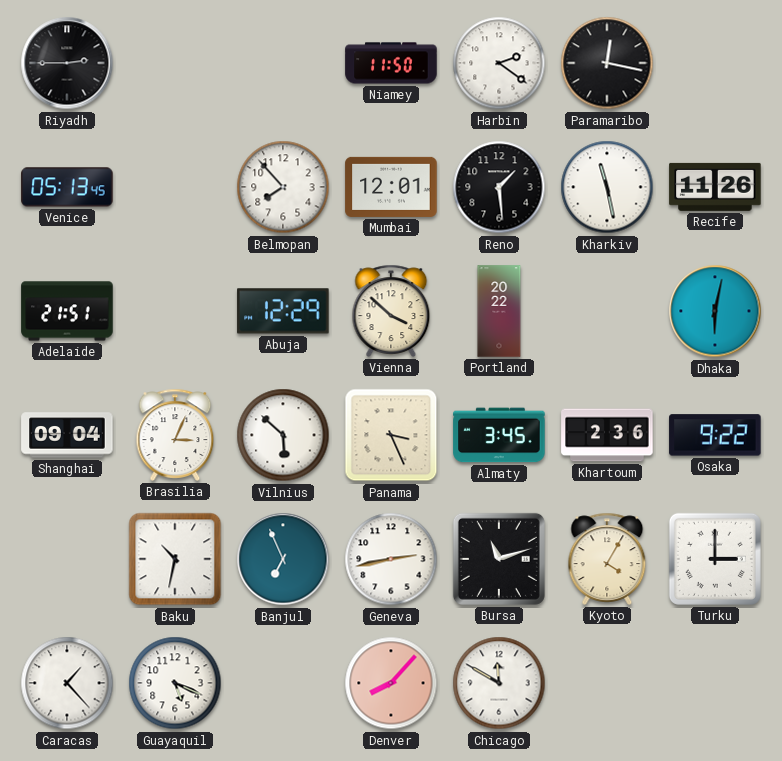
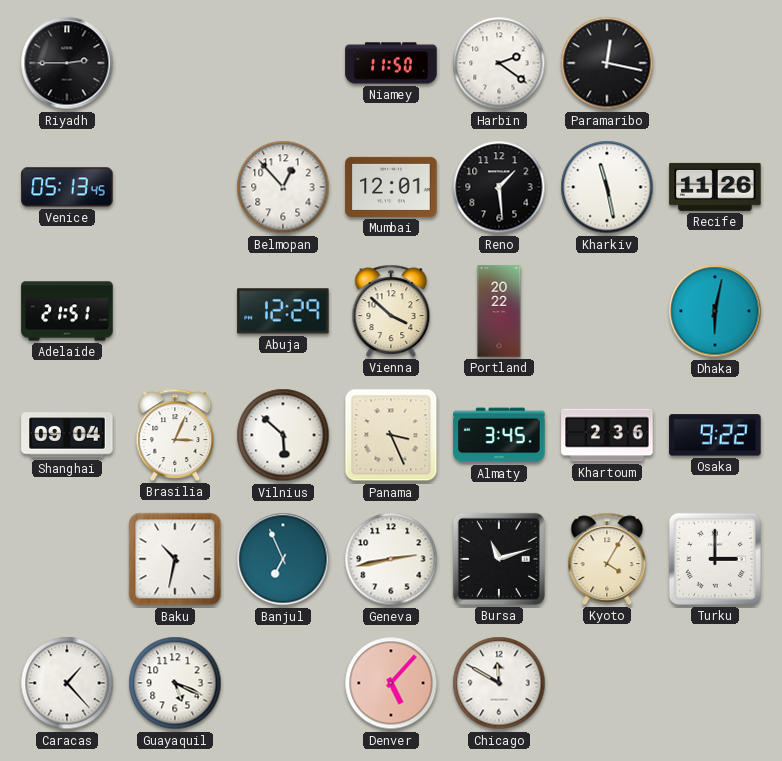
Belmopan: 7:53 -> 12:53 (283, 187)
Denver: 8:07 -> 5:07 (391, 683)
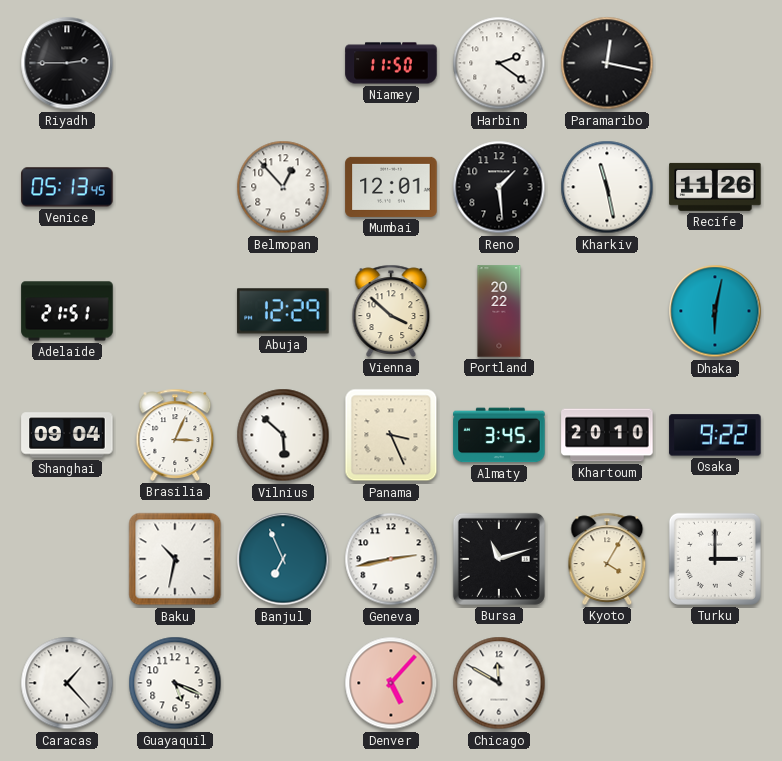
Khartoum: 2:36 -> 20:10 (607, 435)
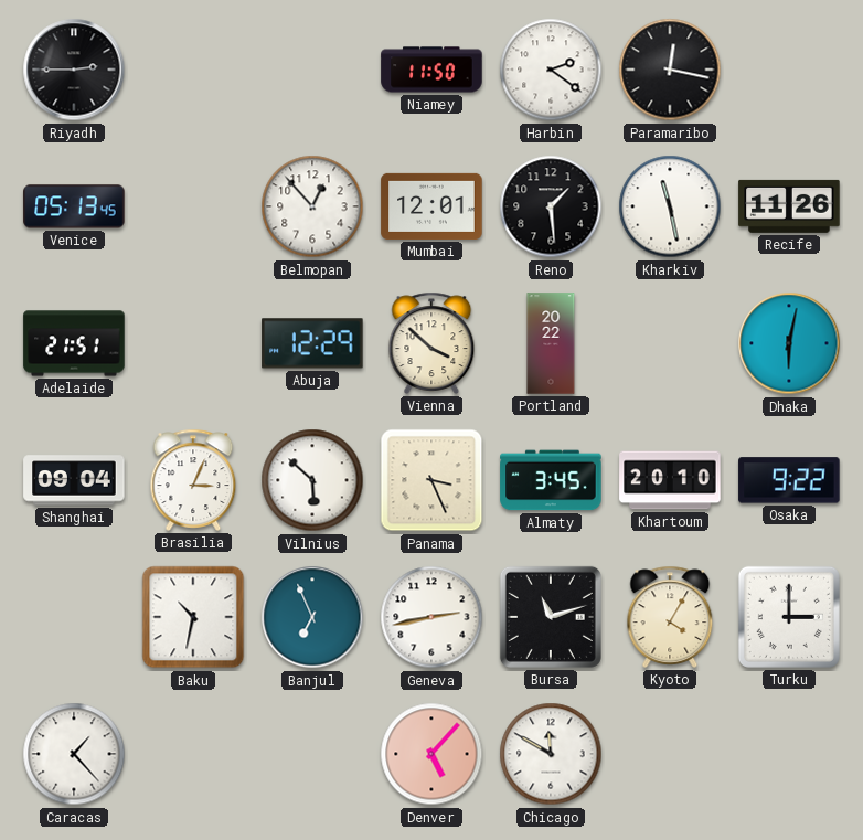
Guayaquil: 5:19 -> none (175, 683)
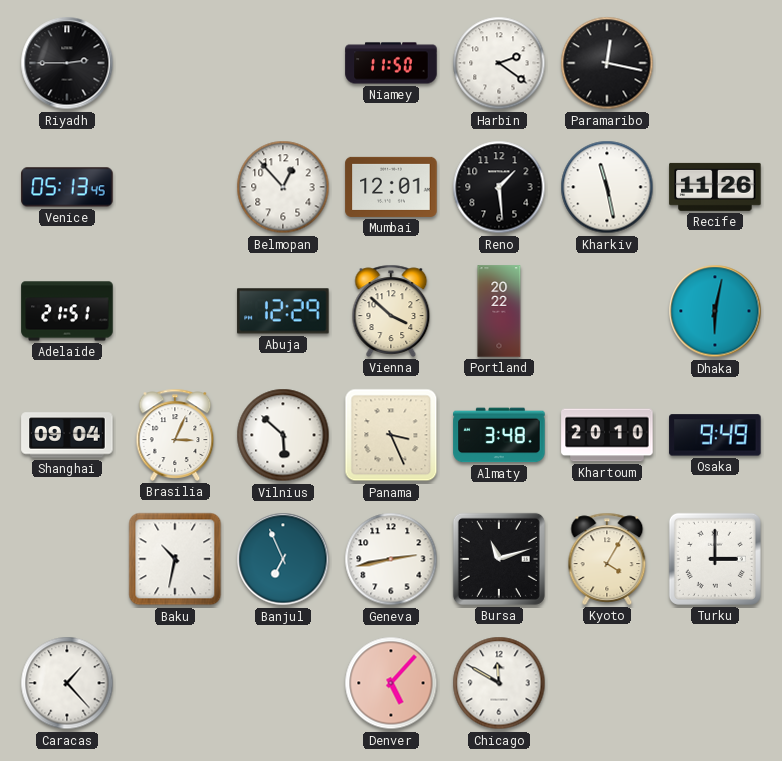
Almaty: 3:45 -> 3:48 (499, 435)
Osaka: 9:22 -> 9:49 (715, 435)
